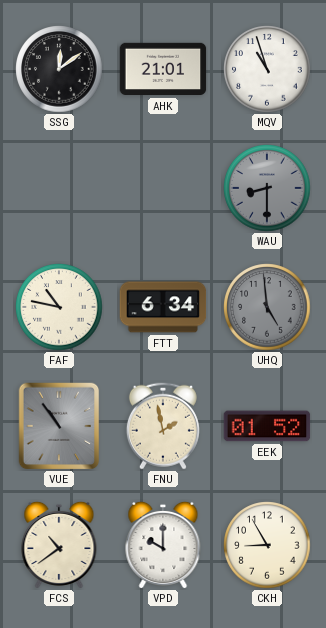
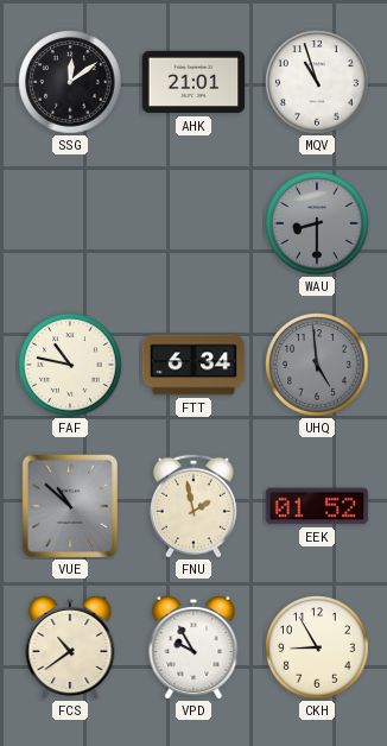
VUE: 10:54 -> 10:52 (70, 506)
VPD: 10:00 -> 9:55 (193, 646)
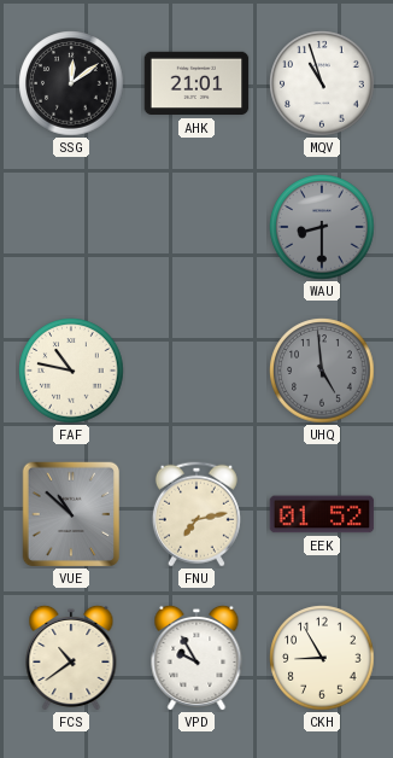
FTT: 6:34 -> none (193, 365)
FNU: 1:58 -> 7:13 (196, 514)
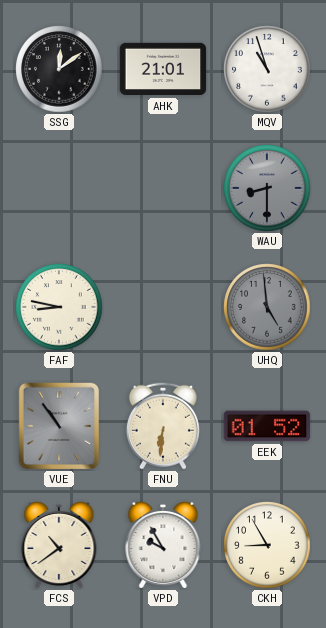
FAF: 10:47 -> 8:47 (59, 307)
VUE: 10:52 -> 10:54 (59, 426)
FNU: 7:13 -> 6:31 (163, 426)
